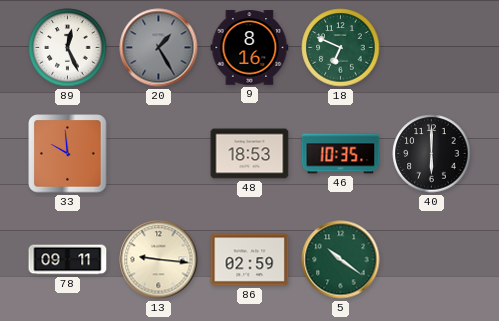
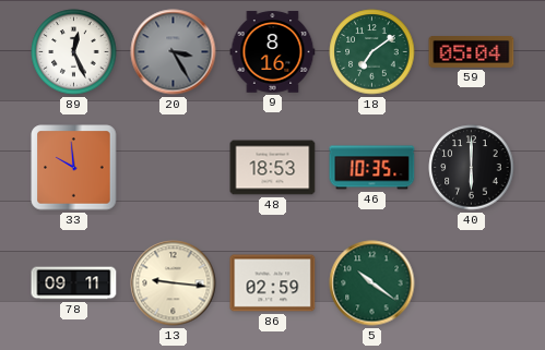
20: 1:25 -> 3:25 (174, 52)
18: 6:49 -> 7:09 (372, 52)
59: none -> 05:04 (472, 52)
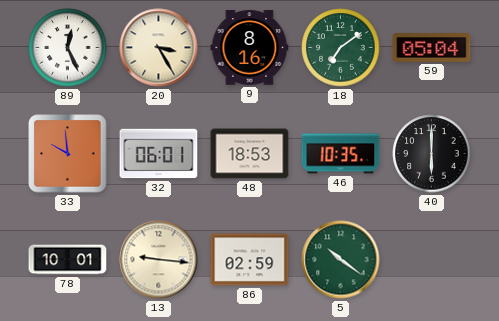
20 dial: grey -> cream (159, 48)
32: none -> 06:01 (159, 154)
78: 09:11 -> 10:01 (68, 260)
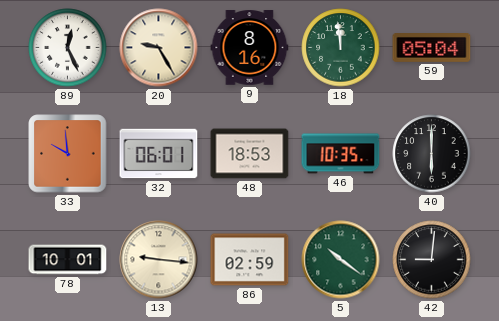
20: 3:25 -> 9:25 (159, 48)
18: 7:09 -> 11:59 (341, 48)
42: none -> 9:01 (432, 260)
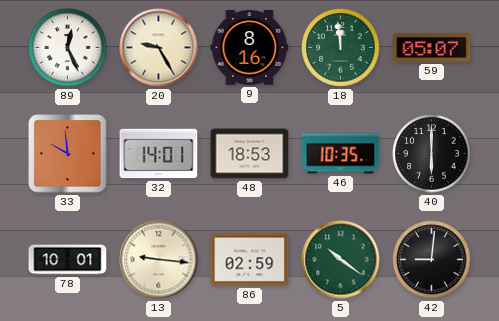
59: 05:04 -> 05:07 (432, 48)
32: 06:01 -> 14:01 (159, 154)
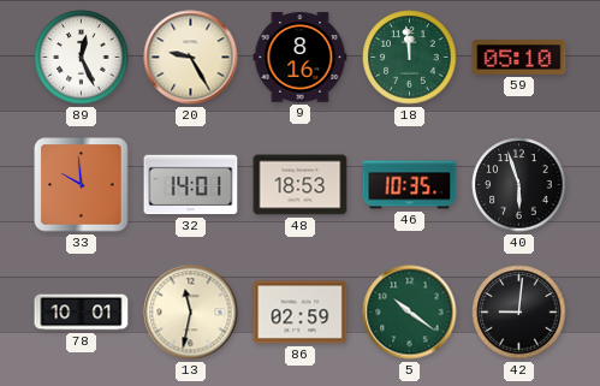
59: 05:07 -> 05:10 (519, 58)
40: 6:00 -> 5:57 (519, 185)
13: 9:16 -> 11:32 (191, 313)
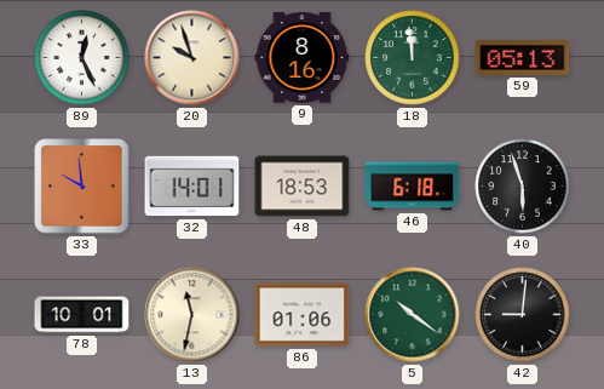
20: 9:25 -> 9:57 (192, 58)
59: 05:10 -> 05:13 (523, 58)
46: 10:35 -> 6:18 (413, 187)
86: 02:59 -> 01:06 (303, 315)
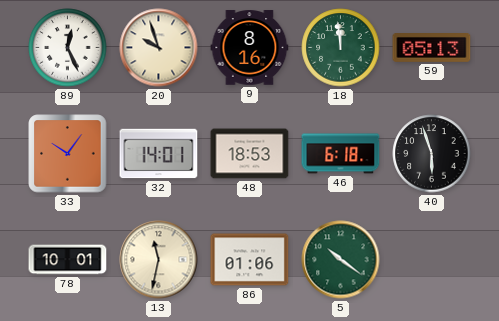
33: 9:59 -> 10:06 (68, 154)
42: 9:01 -> none (523, 315)
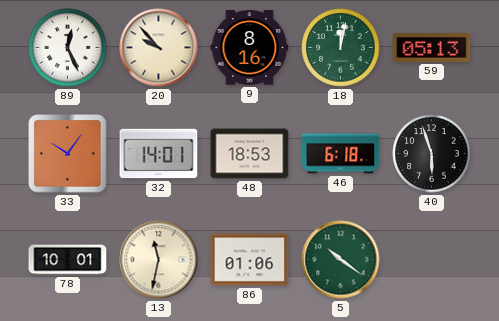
20: 9:57 -> 9:53 (159, 48)
18: 11:59 -> 12:02 (341, 48)
